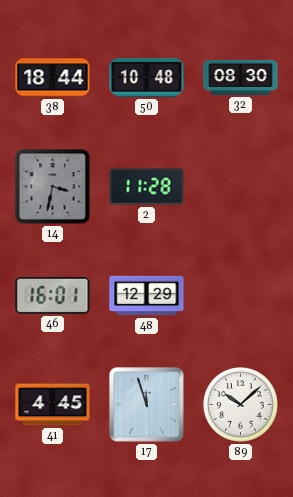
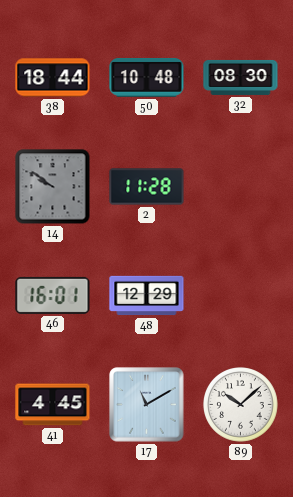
14: 3:32 -> 9:51 (53, 187)
17: 11:57 -> 11:10 (147, 405)
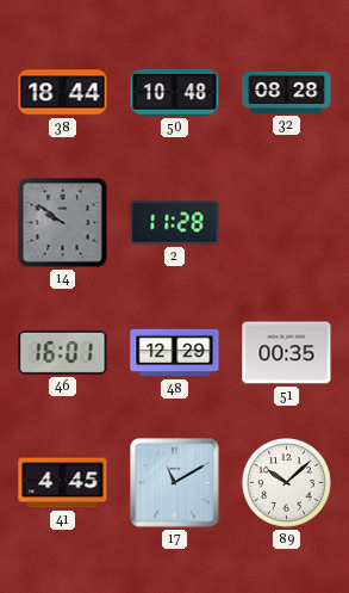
32: 08:30 -> 08:28 (287, 92)
51: none -> 00:35 (287, 353)
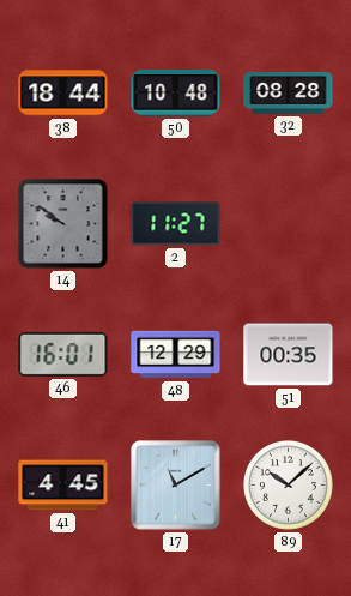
2: 11:28 -> 11:27 (176, 224)
